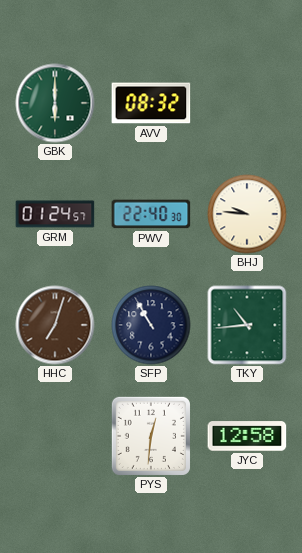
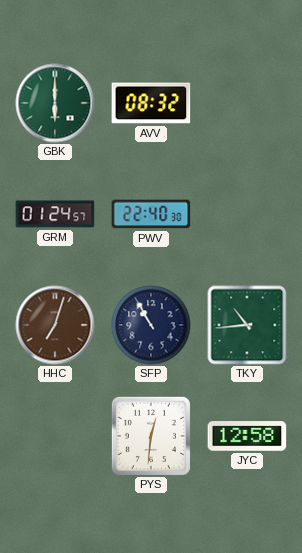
BHJ: 9:46 -> none (247, 214)
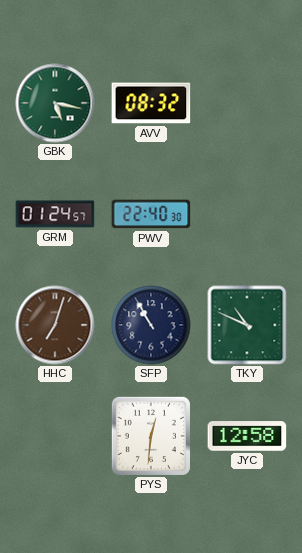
GBK: 6:00 -> 5:17 (55, 103)
TKY: 10:44 -> 10:49 (247, 325)
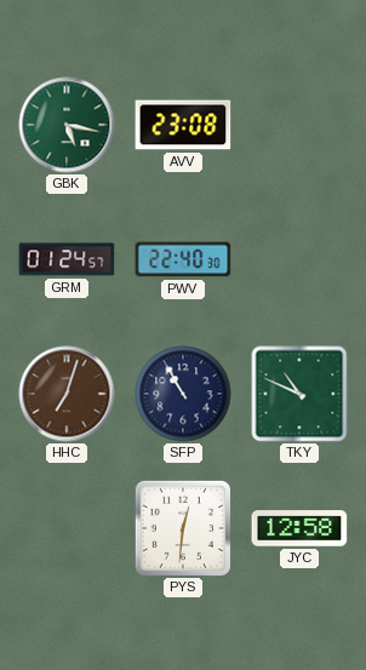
AVV: 08:32 -> 23:08 (183, 125)
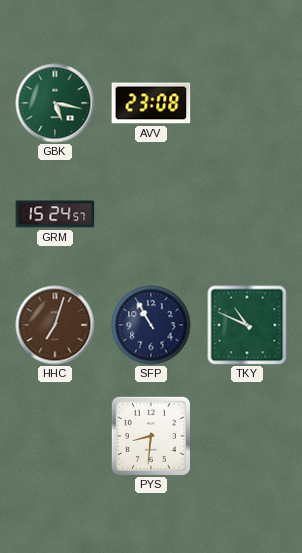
GRM: 01:24 -> 15:24 (55, 214)
PWV: 22:40 -> none (183, 259)
PYS: 12:31 -> 8:31 (151, 436)
JYC: 12:58 -> none (299, 528)
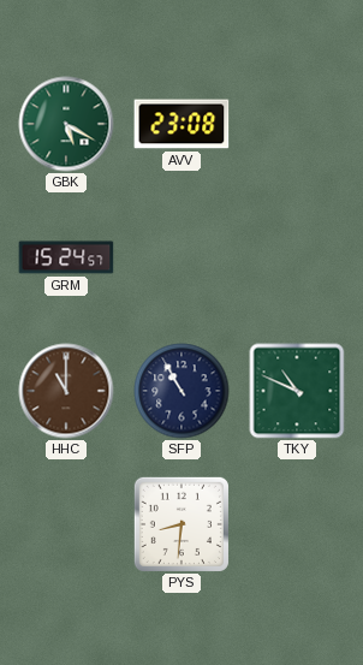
GBK: 5:17 -> 5:20 (66, 124)
HHC: 7:03 -> 11:00 (66, 391)
